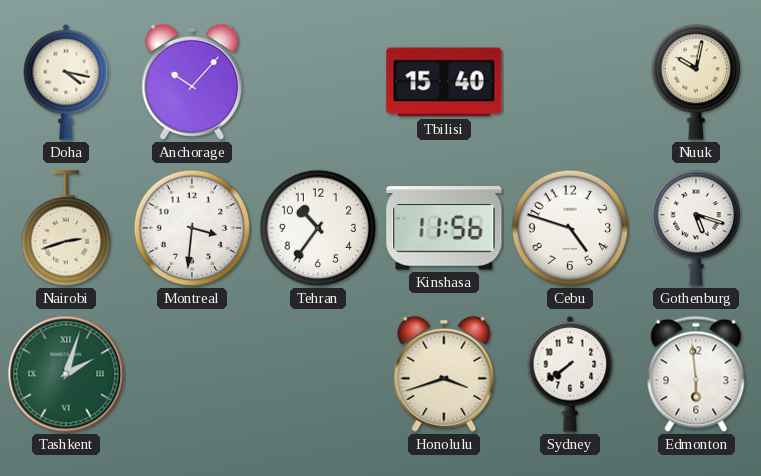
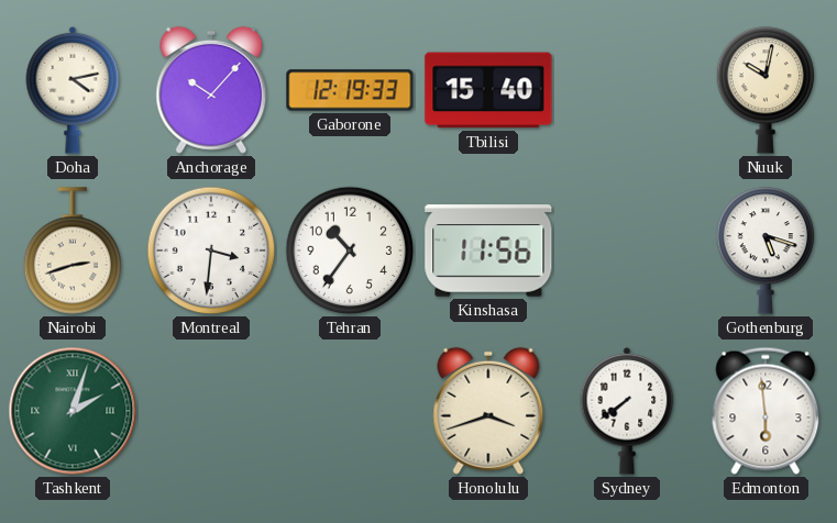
Doha: 4:17 -> 4:13 (73, 90)
Gaborone: none -> 12:19 (350, 90)
Cebu: 4:48 -> none (570, 228)
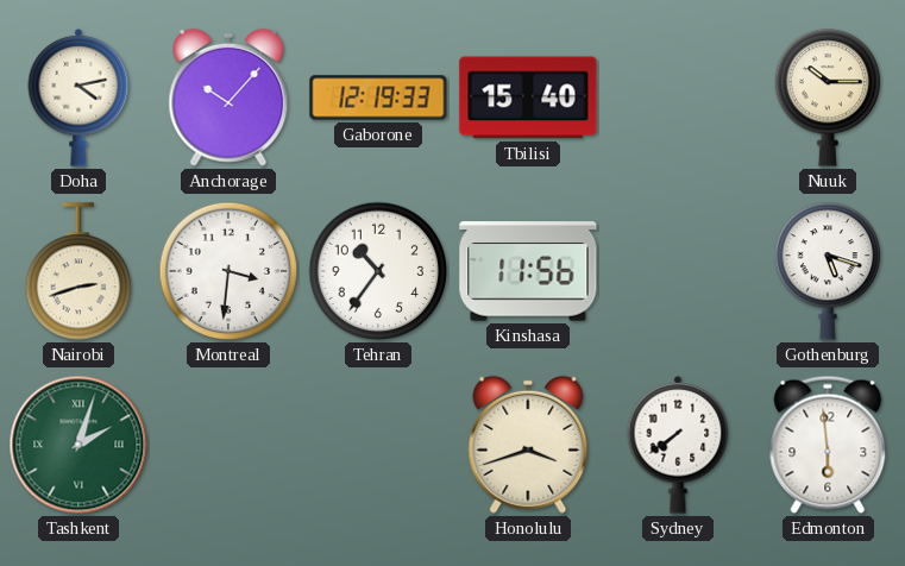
Nuuk: 10:02 -> 10:15 (828, 98)
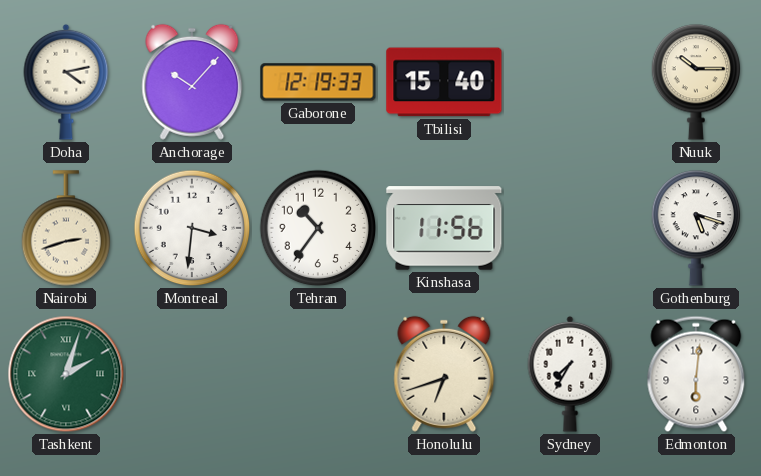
Honolulu: 3:42 -> 6:42 (444, 374)
Sydney: 7:39 -> 7:35 (570, 374)
Edmonton: 5:59 -> 6:01 (696, 374)
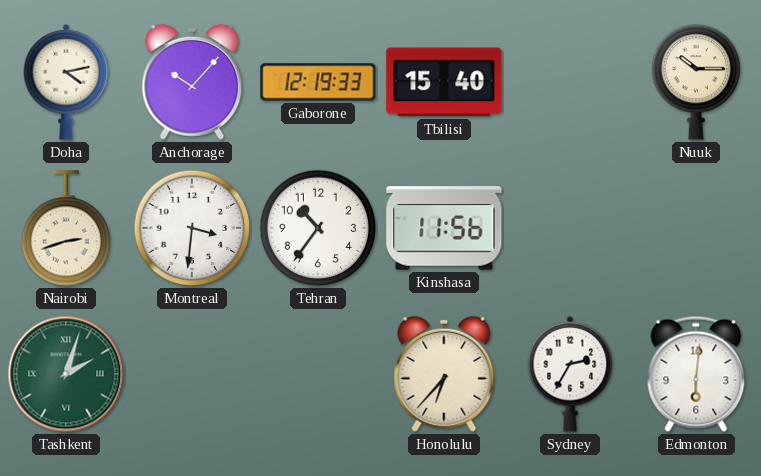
Gothenburg: 5:18 -> none (696, 228)
Honolulu: 6:42 -> 6:37 (444, 374)
Sydney: 7:35 -> 2:35 (570, 374)
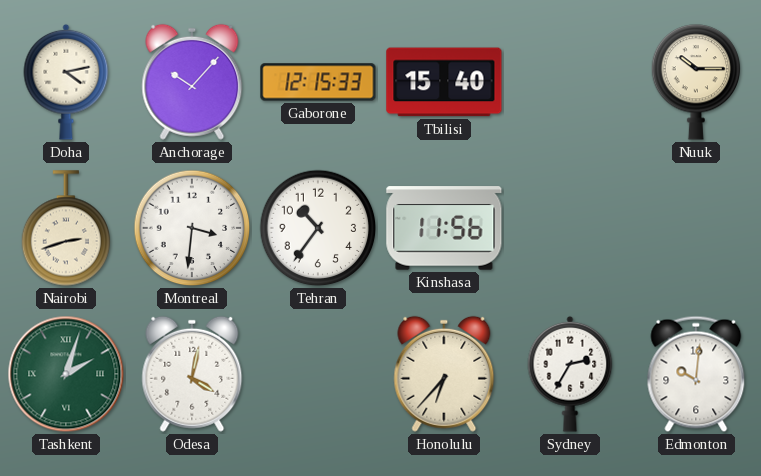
Gaborone: 12:19 -> 12:15 (318, 82)
Odesa: none -> 4:02 (192, 374)
Edmonton: 6:01 -> 10:01 (696, 374)
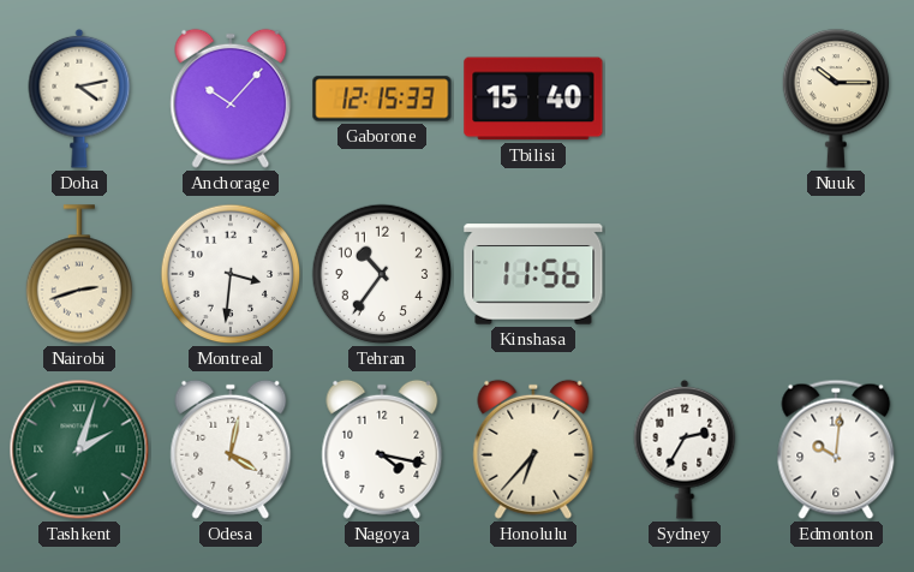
Nagoya: none -> 4:17 (382, 449)
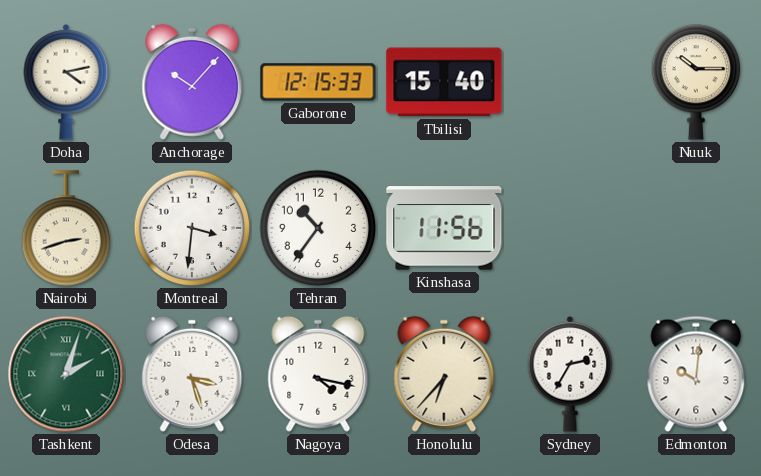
Odesa: 4:02 -> 3:27 (192, 374)
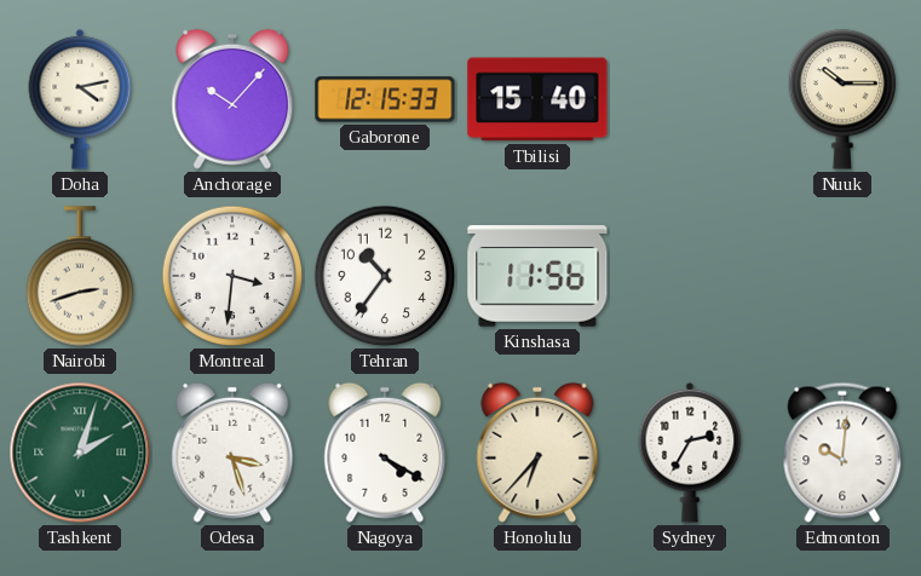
Nagoya: 4:17 -> 4:20 (385, 453)
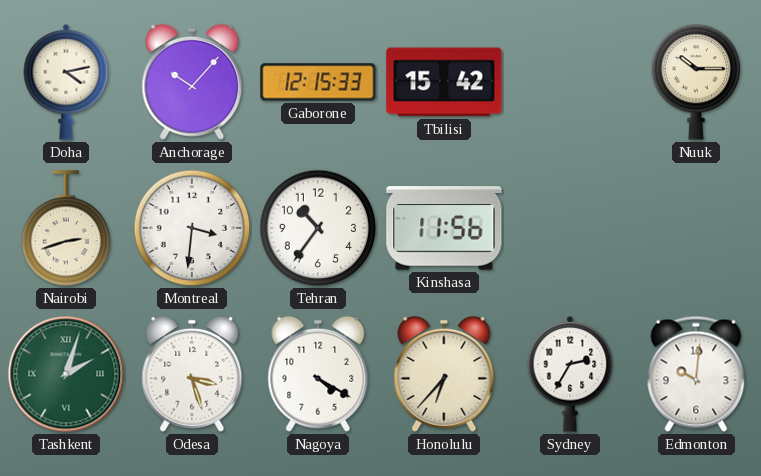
Tbilisi: 15:40 -> 15:42 (444, 82)
